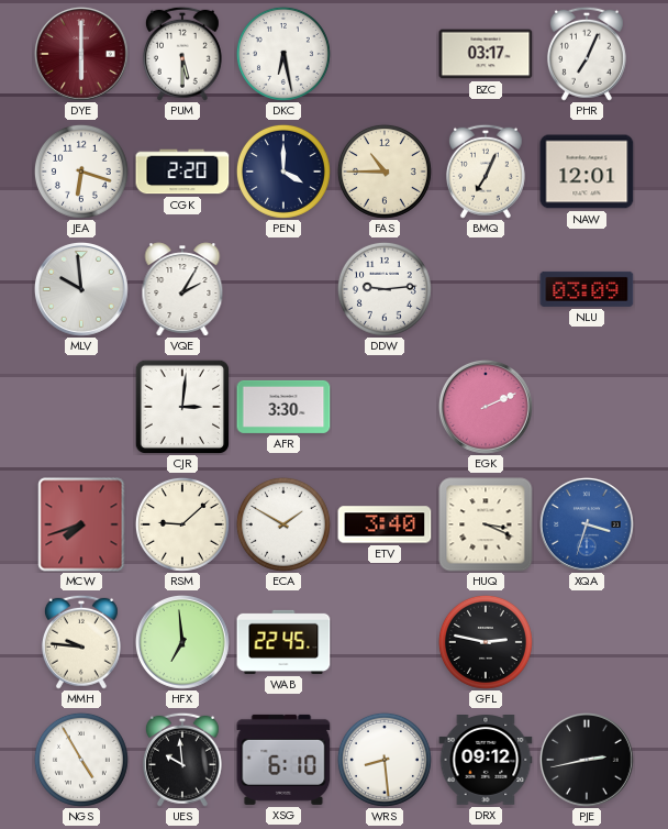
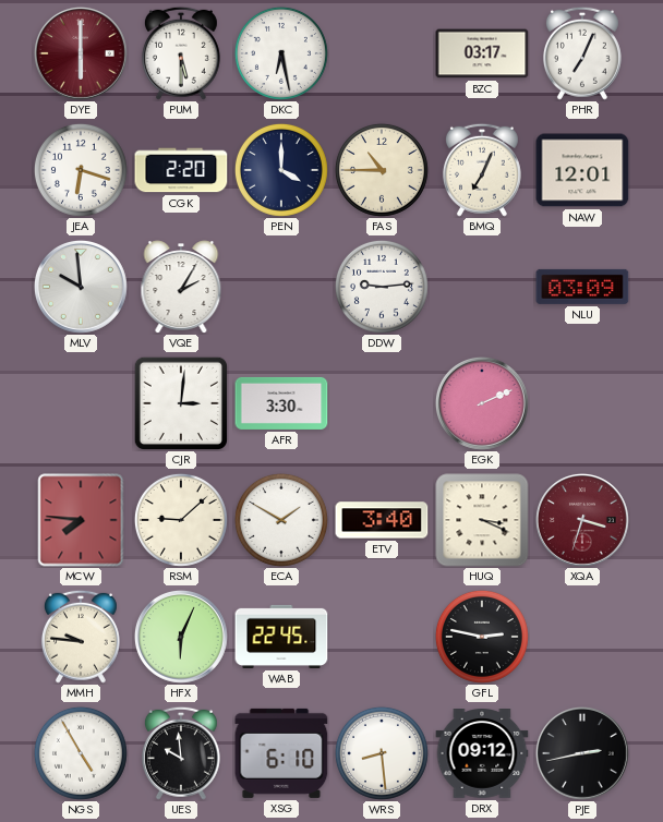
MCW: 7:42 -> 7:46 (81, 520)
XQA dial: blue -> burgundy (583, 521)
HFX: 6:59 -> 6:04 (182, 638)
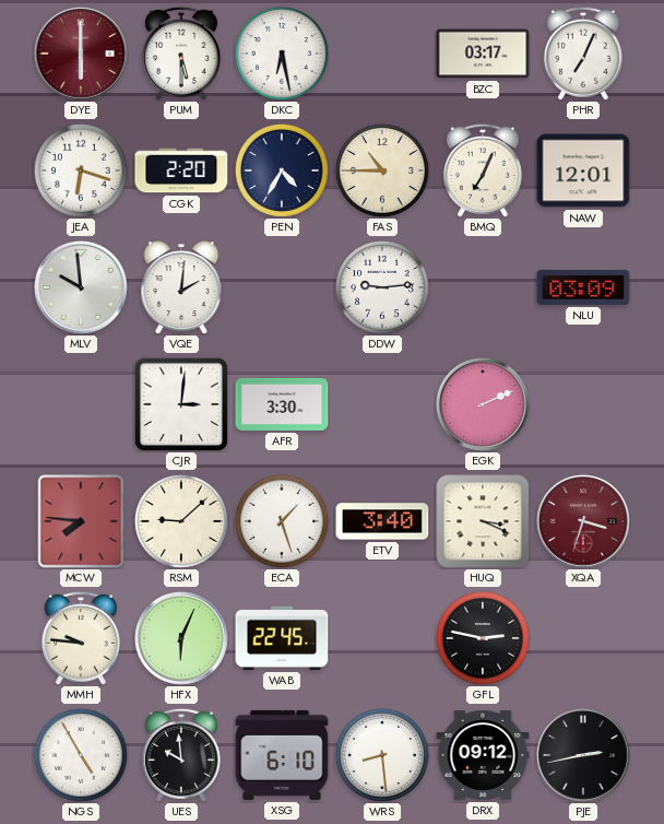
PEN: 4:00 -> 4:35 (282, 170)
VQE: 2:05 -> 2:01 (181, 287)
ECA: 1:50 -> 1:27 (282, 521)
